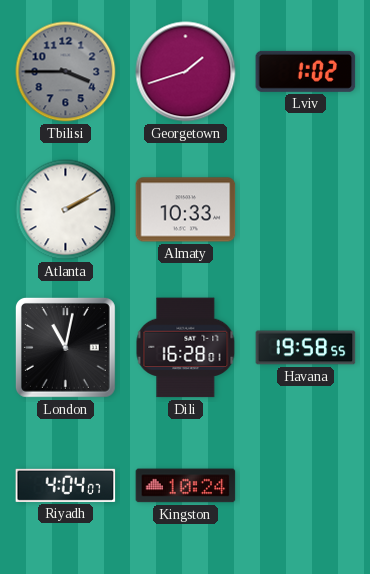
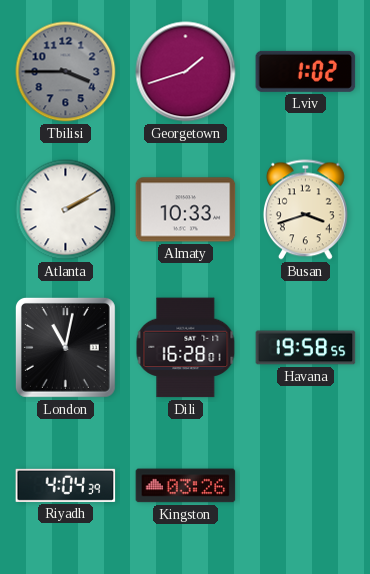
Busan: none -> 3:42 (305, 210)
Riyadh: 4:04:07 -> 4:04:39 (66, 485)
Kingston: 10:24 -> 03:26 (186, 486)
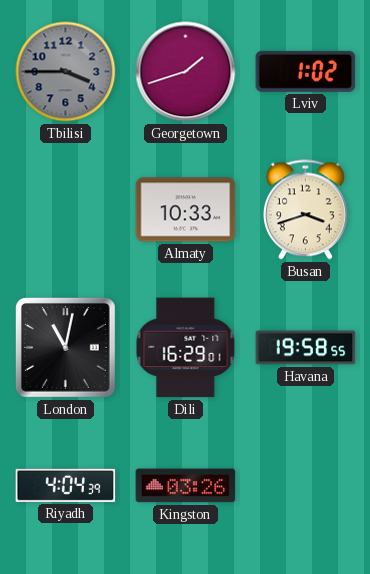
Atlanta: 2:10 -> none (66, 210)
Dili: 16:28 -> 16:29 (186, 348)
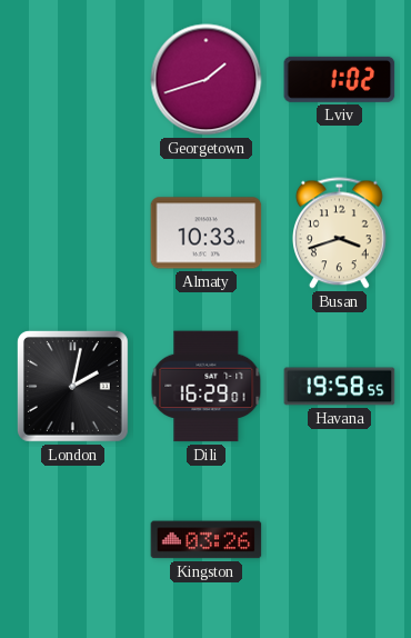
Tbilisi: 3:45 -> none (66, 72)
London: 11:02 -> 2:02 (72, 386)
Riyadh: 4:04 -> none (66, 485)
